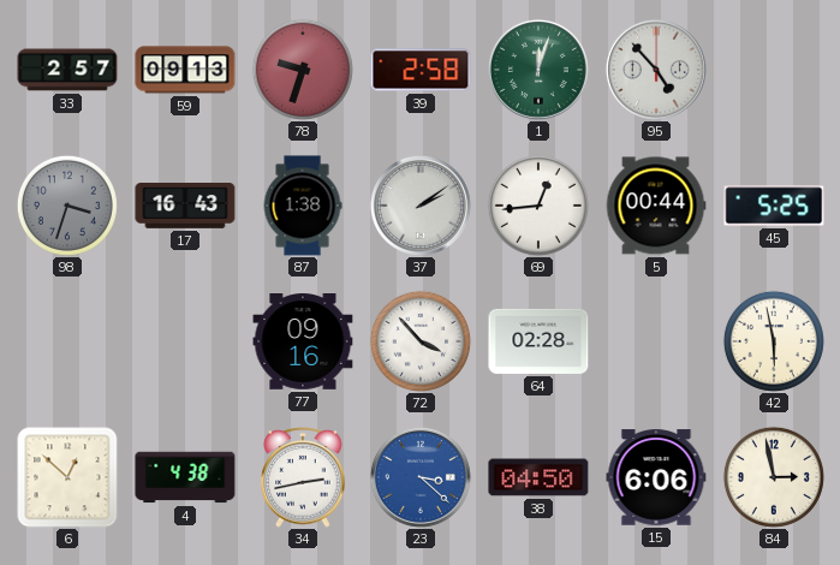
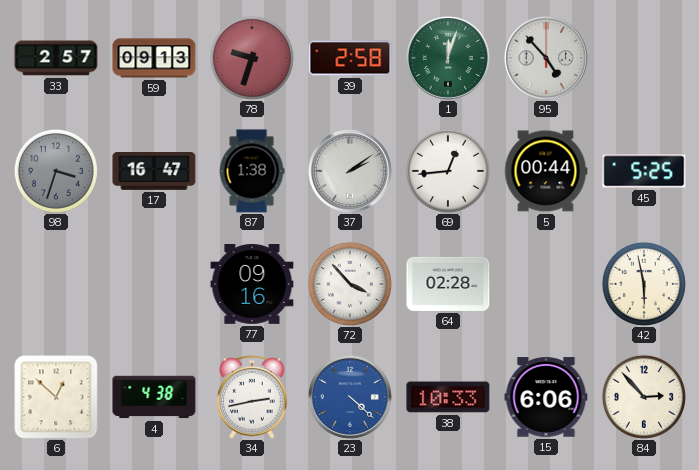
17: 16:43 -> 16:47 (154, 172)
23: 3:22 -> 4:22 (350, 397)
38: 04:50 -> 10:33 (448, 397)
84: 2:58 -> 2:53 (644, 397)
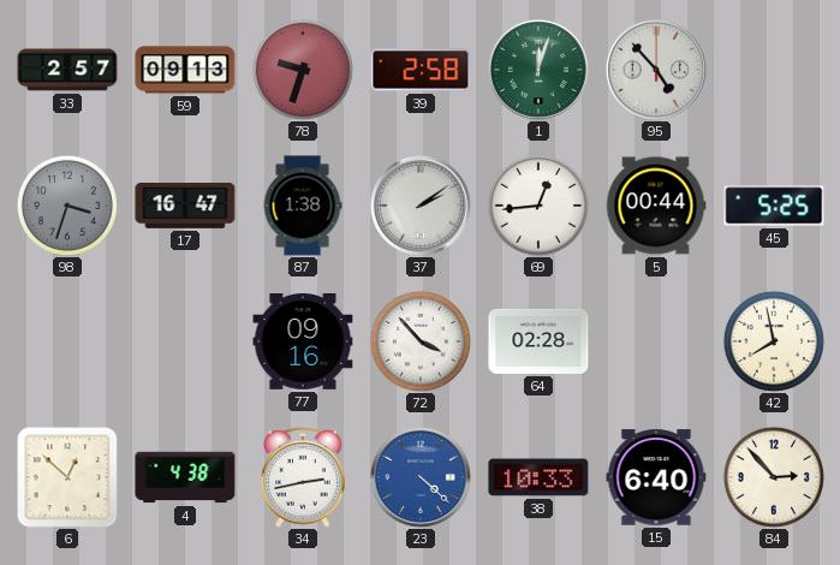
42: 5:58 -> 7:58 (774, 341)
15: 6:06 -> 6:40 (656, 477)
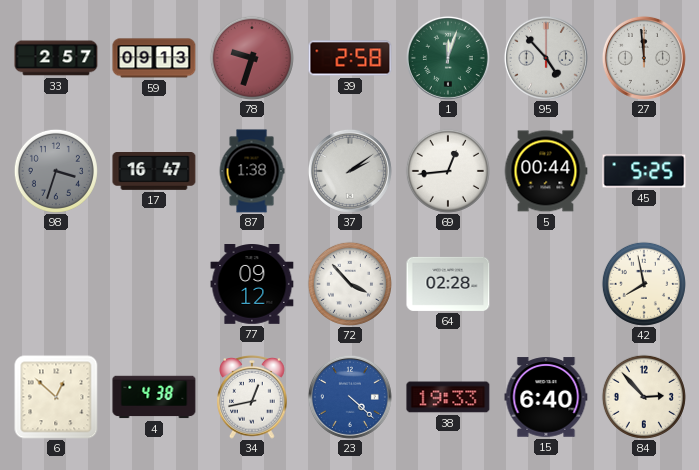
27: none -> 11:59 (644, 58)
77: 09:16 -> 09:12 (252, 285)
34: 2:43 -> 12:43 (252, 398)
38: 10:33 -> 19:33 (448, 397)
